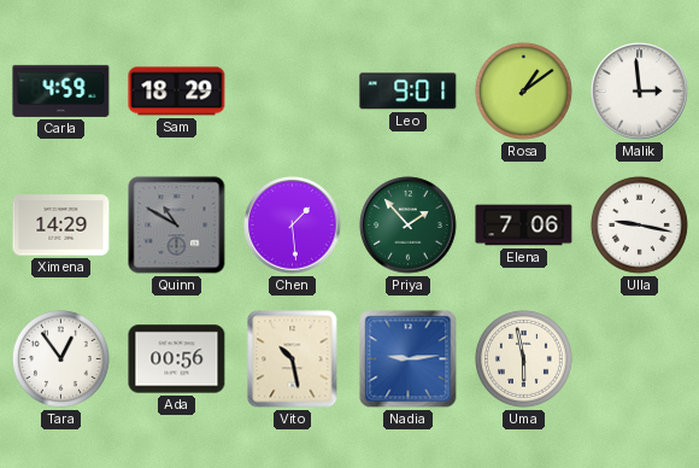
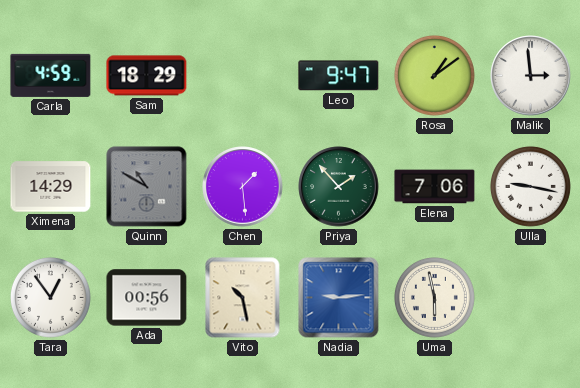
Leo: 9:01 -> 9:47 (339, 76)
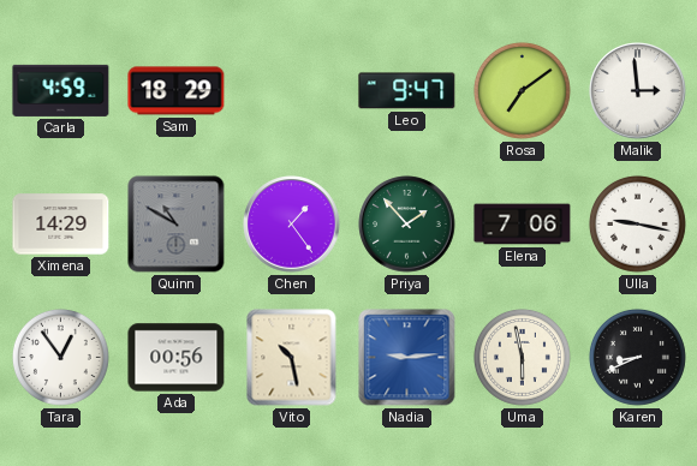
Rosa: 1:09 -> 7:09 (522, 90)
Chen: 1:29 -> 1:24 (292, 225)
Karen: none -> 8:41 (637, 357)
